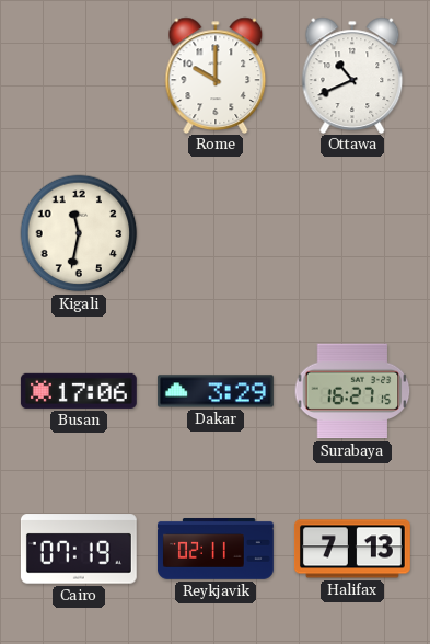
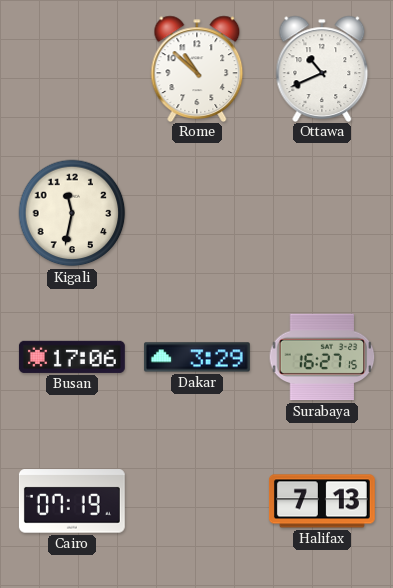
Rome: 10:00 -> 10:52 (197, 68)
Reykjavik: 02:11 -> none (216, 550)
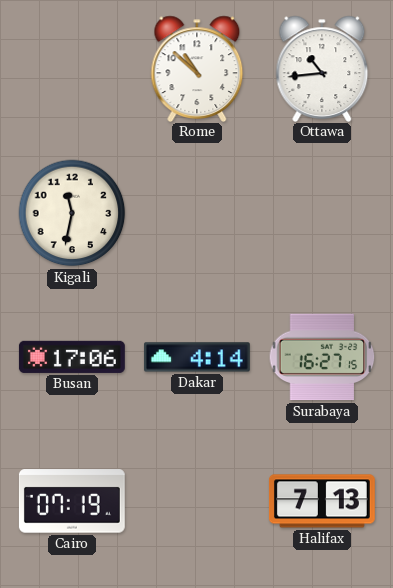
Ottawa: 10:41 -> 10:44 (322, 68)
Dakar: 3:29 -> 4:14 (197, 357)
